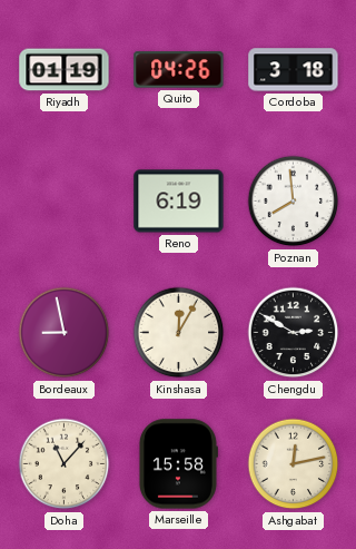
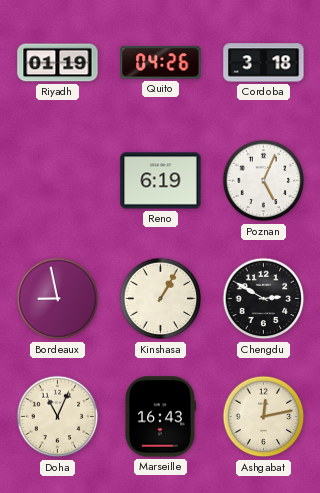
Poznan: 7:59 -> 5:04 (264, 181)
Kinshasa: 12:05 -> 1:05 (161, 299)
Doha: 11:07 -> 11:04 (58, 417)
Marseille: 15:58 -> 16:43 (160, 417)
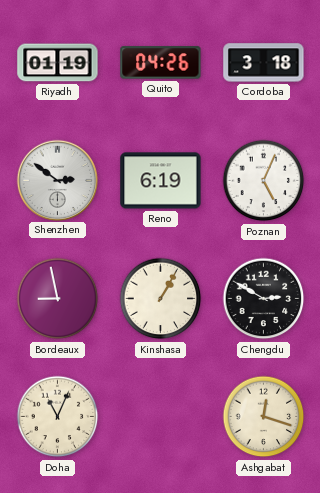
Shenzhen: none -> 2:51 (57, 180)
Marseille: 16:43 -> none (160, 417)
Ashgabat: 12:13 -> 12:18 (264, 417)
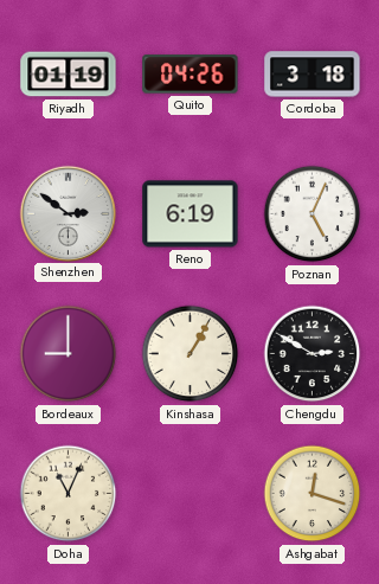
Bordeaux: 8:58 -> 9:00 (69, 354)
